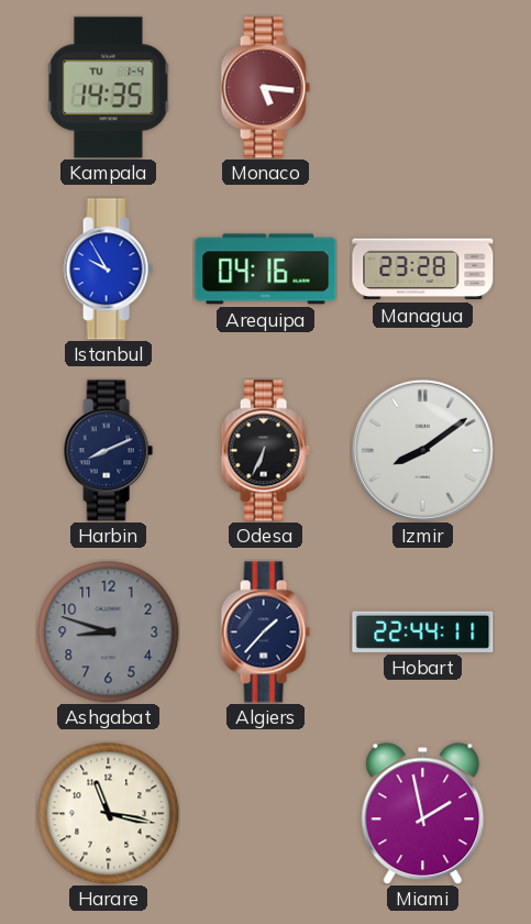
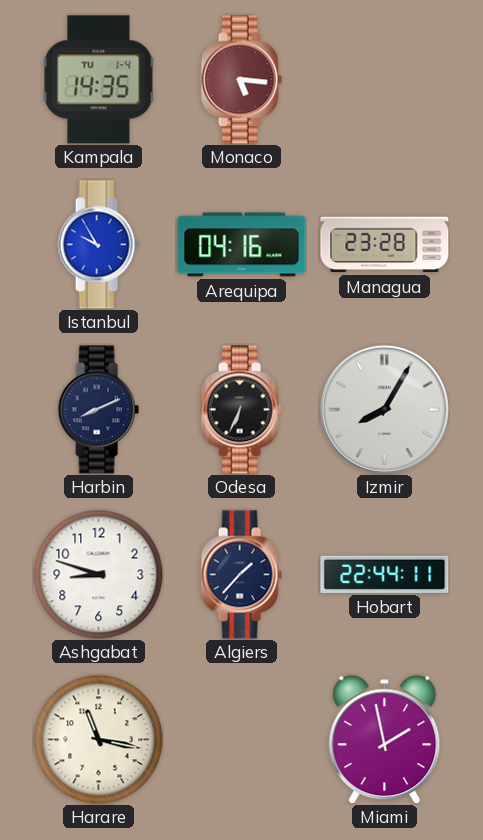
Izmir: 8:09 -> 8:05 (384, 409)
Ashgabat dial: grey -> white (98, 574)
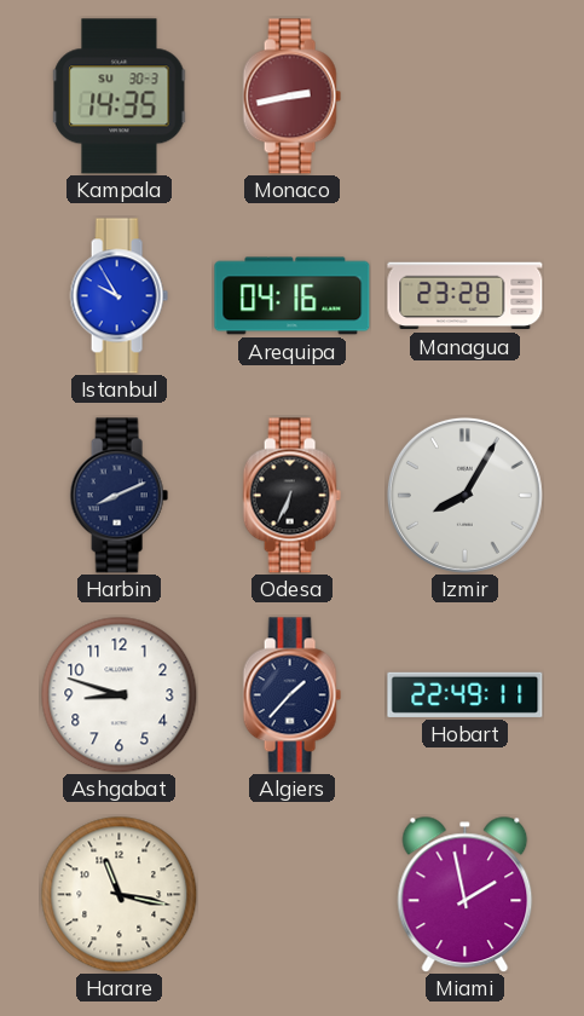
Kampala date: TU 1-4 -> SU 30-3 (120, 97)
Monaco: 5:16 -> 2:43 (291, 97)
Hobart: 22:44 -> 22:49 (466, 694)
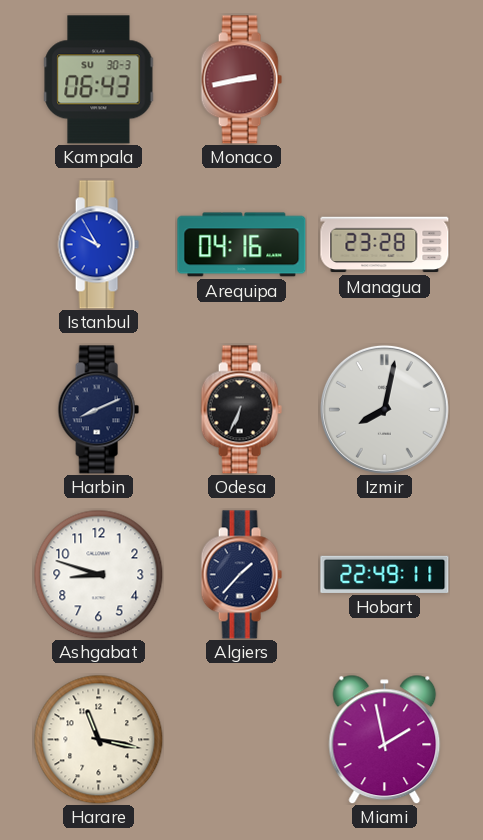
Kampala: 14:35 -> 06:43 (99, 80)
Izmir: 8:05 -> 8:02 (384, 409)
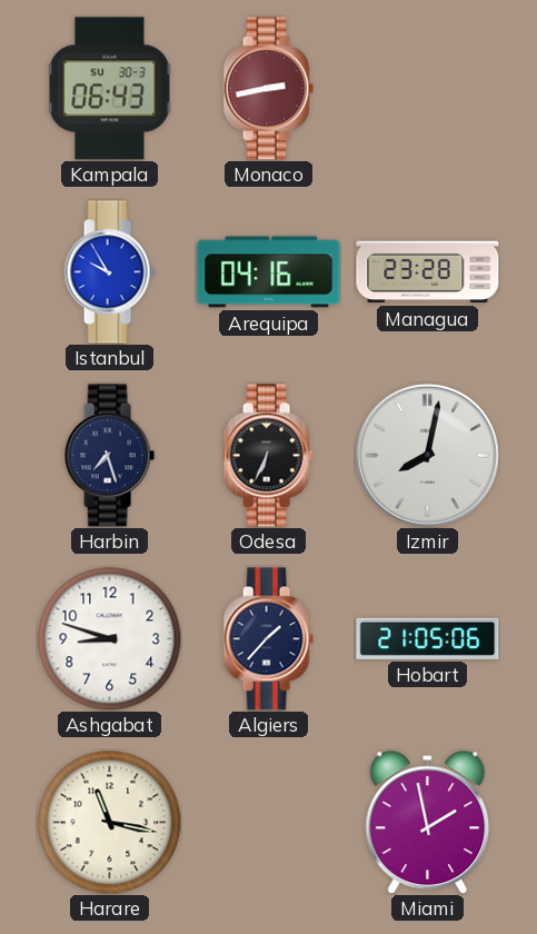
Harbin: 8:11 -> 7:27 (109, 456)
Hobart: 22:49 -> 21:05 (428, 638)
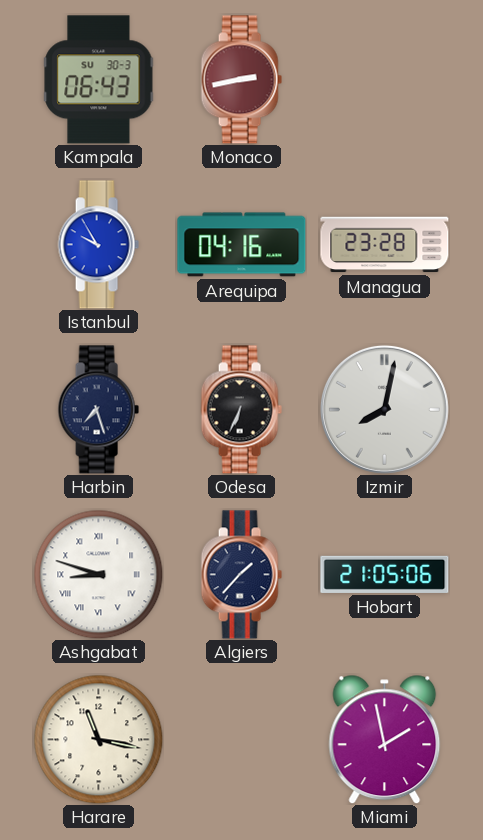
Ashgabat numerals: Arabic -> Roman (98, 574)
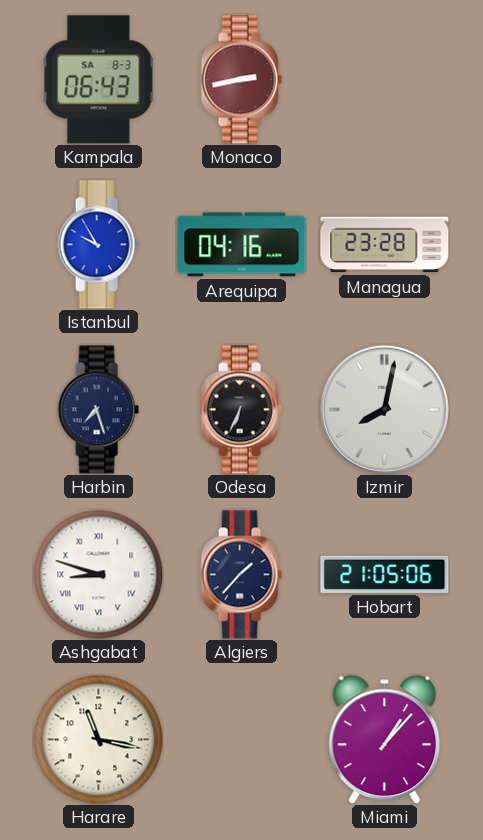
Kampala date: SU 30-3 -> SA 8-3 (99, 80)
Miami: 1:58 -> 1:07 (385, 739)
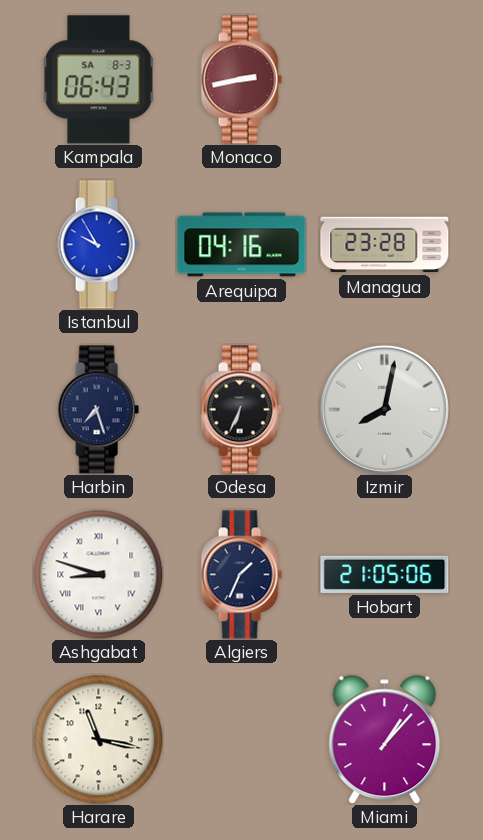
Algiers: 1:37 -> 1:34 (241, 575)
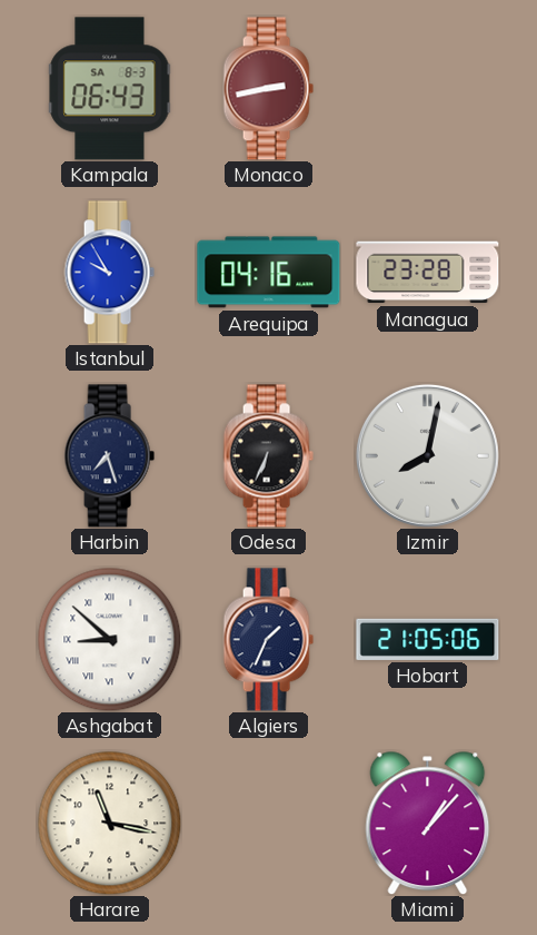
Ashgabat: 8:48 -> 8:52 (109, 639)
